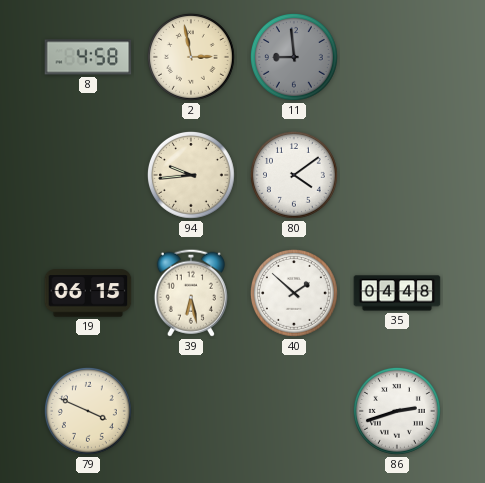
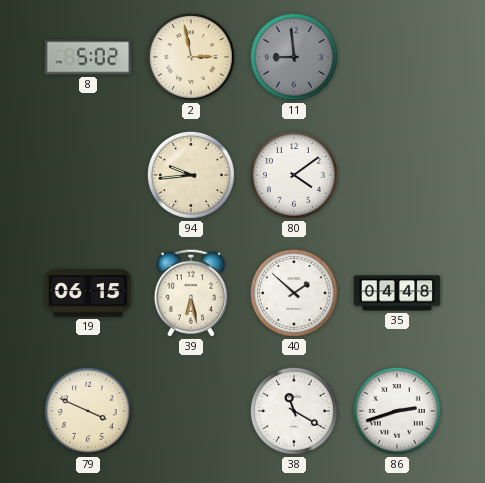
8: 4:58 -> 5:02 (88, 57)
38: none -> 11:20 (294, 411)
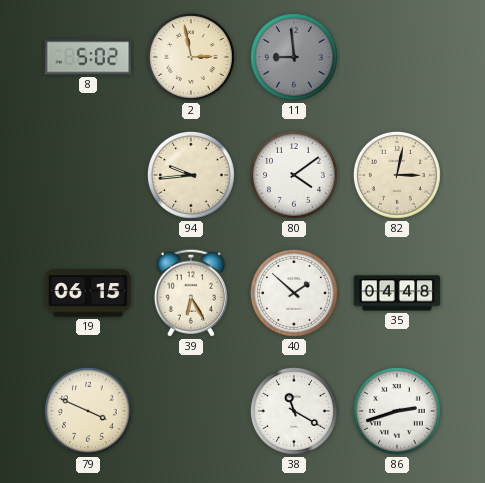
82: none -> 3:02 (397, 175)
39: 6:28 -> 6:25 (191, 293)
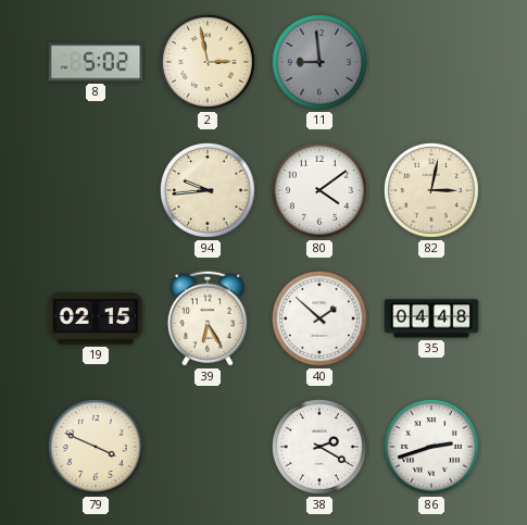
19: 06:15 -> 02:15 (96, 318)
38: 11:20 -> 2:20 (319, 447)
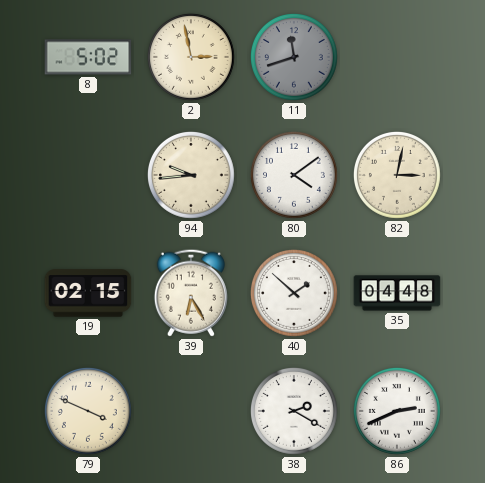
11: 8:59 -> 11:42 (294, 57)
86: 2:42 -> 2:41 (397, 411)
